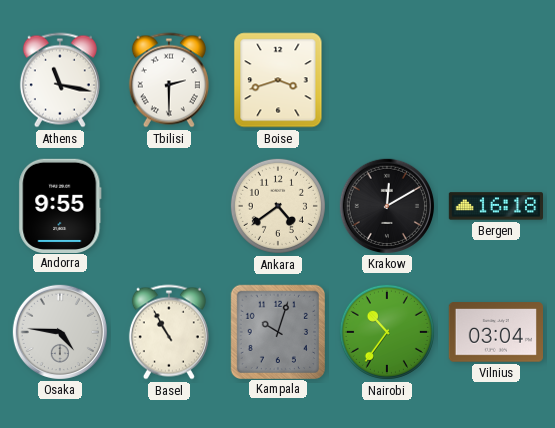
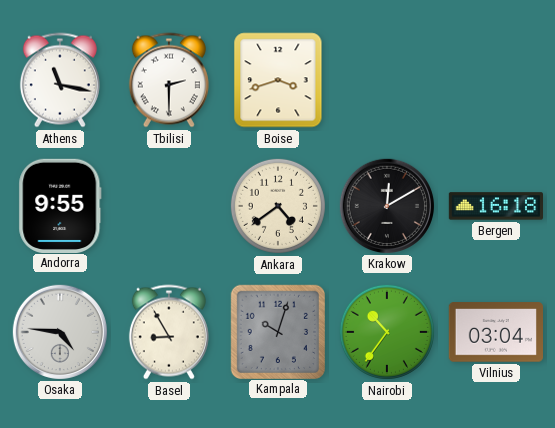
Basel: 10:55 -> 8:55 (169, 332)
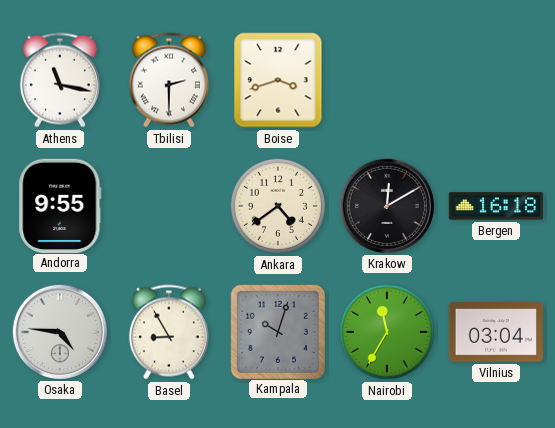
Nairobi: 10:36 -> 11:35 (387, 332)
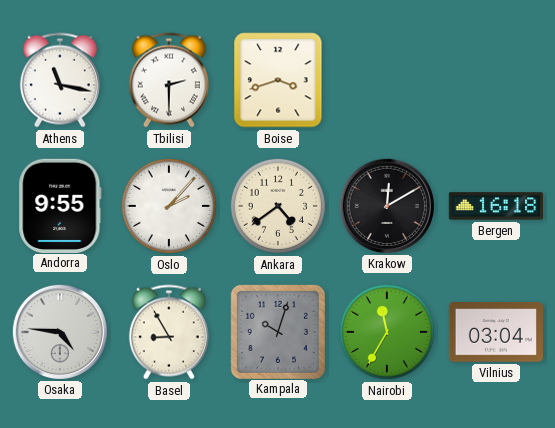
Oslo: none -> 2:07 (169, 206)
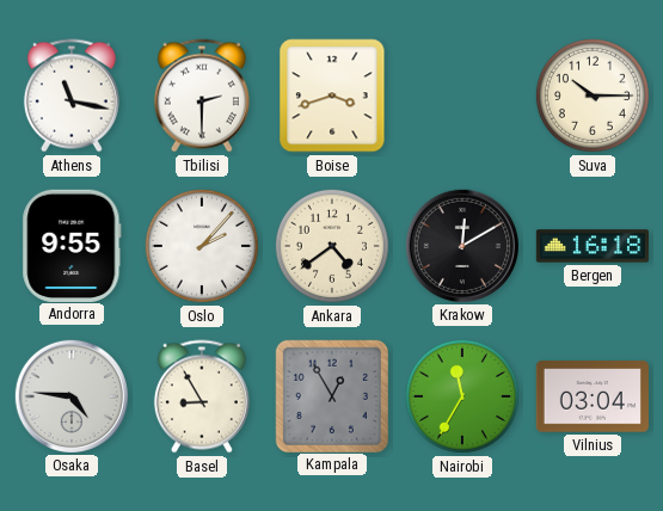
Suva: none -> 10:15 (593, 96)
Kampala: 10:03 -> 12:55 (331, 395)
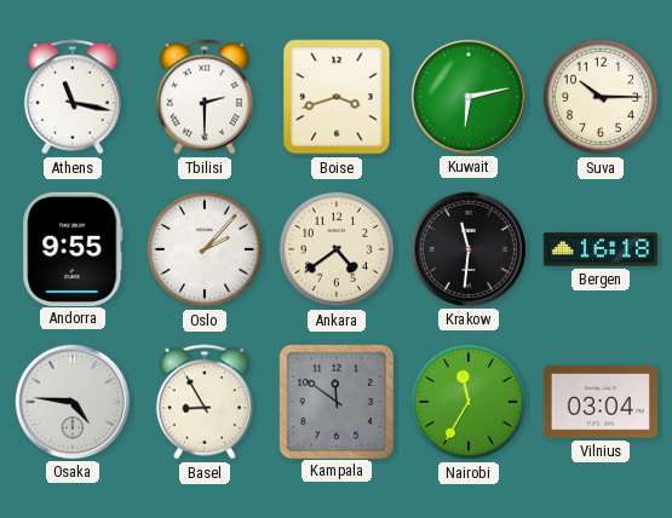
Kuwait: none -> 6:13 (467, 96)
Krakow: 12:10 -> 11:31 (467, 248)
Kampala: 12:55 -> 11:51 (335, 401)
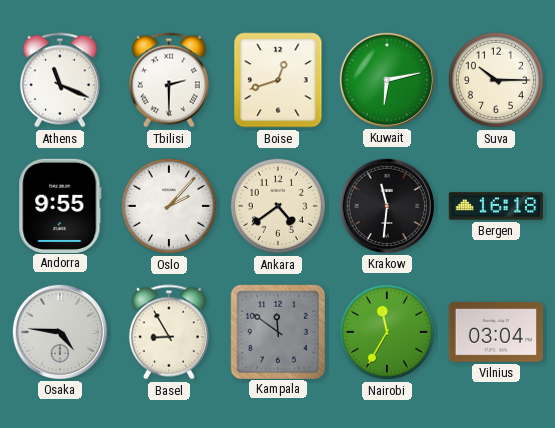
Athens: 11:17 -> 11:19 (60, 80)
Boise: 3:42 -> 12:42 (278, 80)
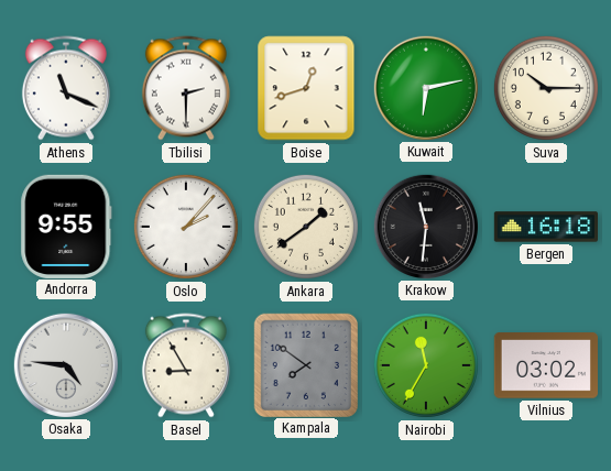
Ankara: 4:39 -> 1:39 (306, 227)
Kampala: 11:51 -> 7:51 (305, 364)
Vilnius: 03:04 -> 03:02 (545, 365)
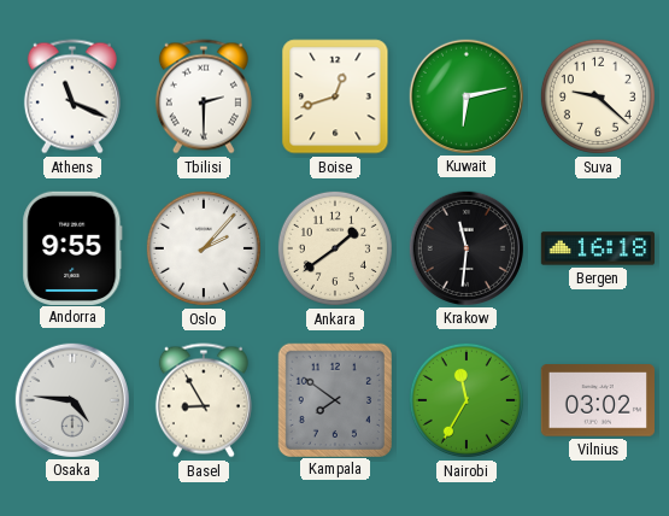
Suva: 10:15 -> 9:22 (598, 96)
